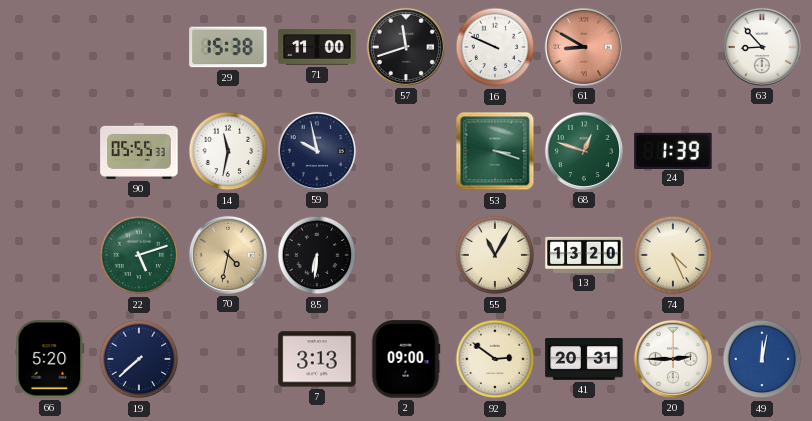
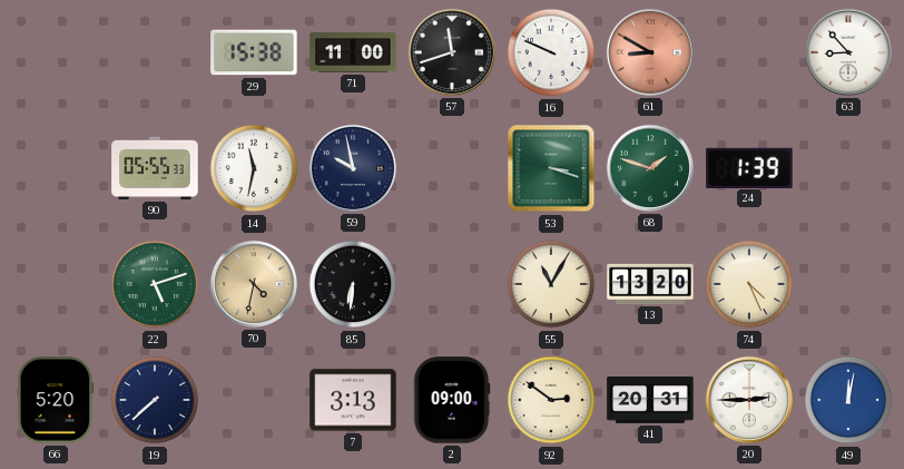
68: 12:48 -> 1:48 (650, 168)
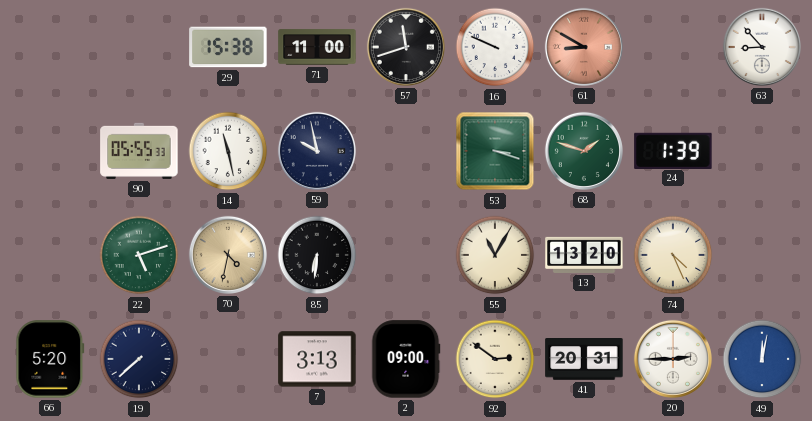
14: 11:32 -> 11:28 (228, 151)
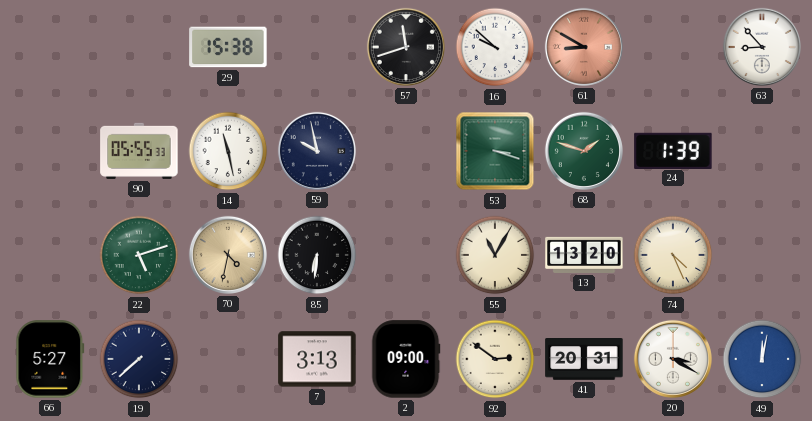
71: 11:00 -> none (317, 47)
16: 9:49 -> 9:52 (495, 47)
66: 5:20 -> 5:27 (50, 359)
20: 2:45 -> 3:20 (673, 359)
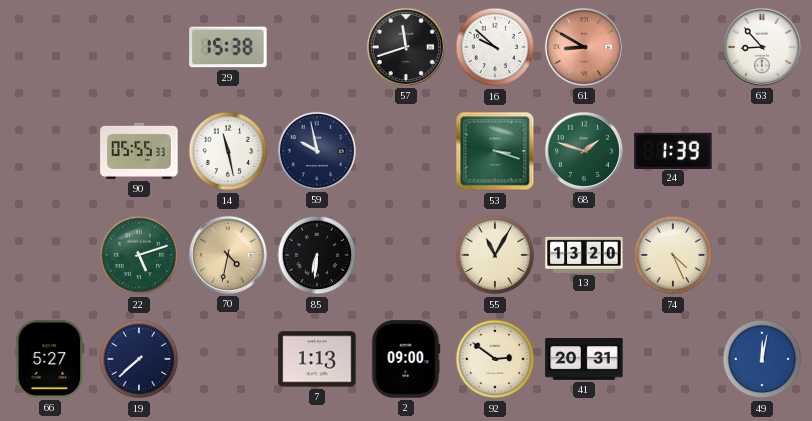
7: 3:13 -> 1:13 (317, 359)
20: 3:20 -> none (673, 359)
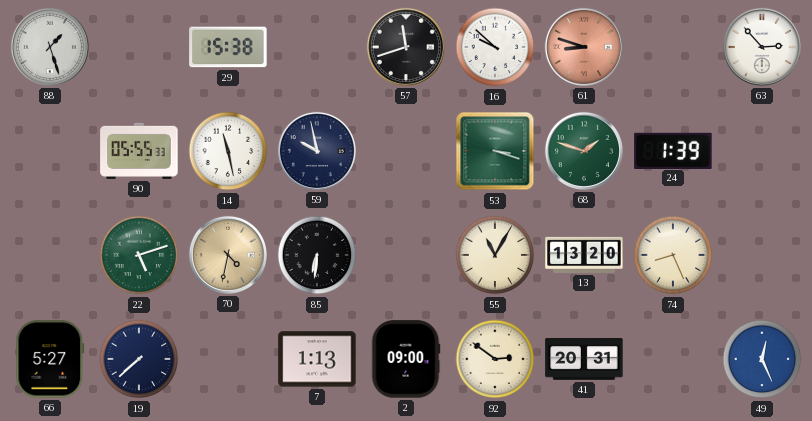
88: none -> 1:27 (50, 47)
61: 8:50 -> 8:48 (584, 47)
63: 8:53 -> 2:53 (762, 47)
74: 4:26 -> 8:26 (673, 255)
49: 12:02 -> 12:26 (762, 359)
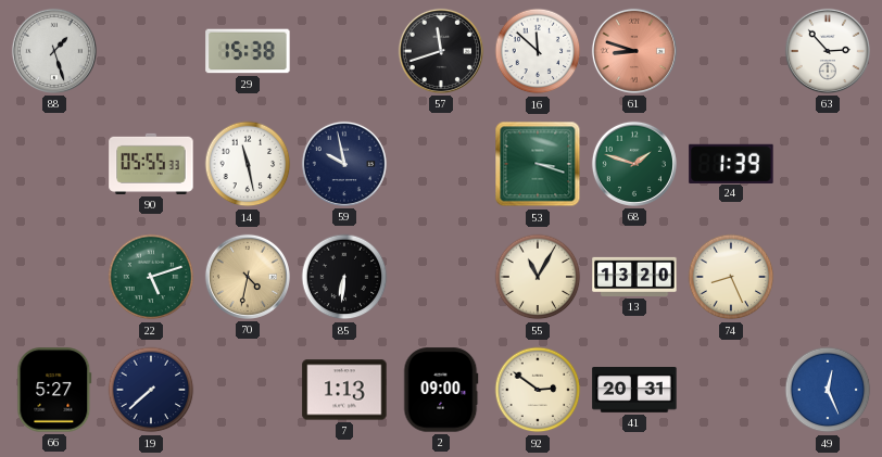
16: 9:52 -> 11:52 (538, 51)
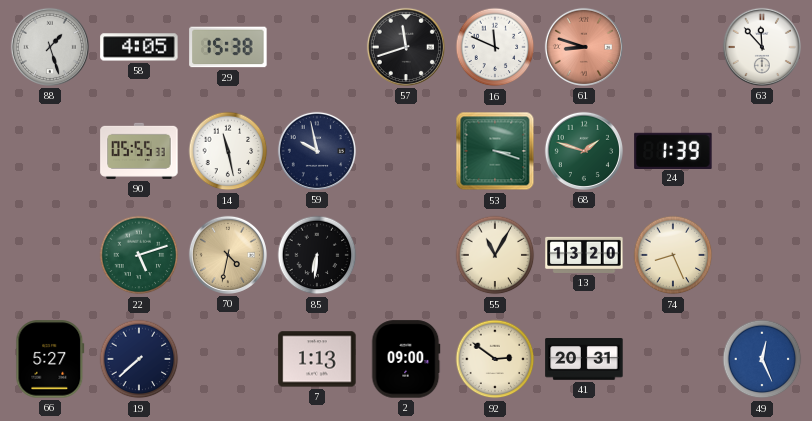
58: none -> 4:05 (139, 47)
16: 11:52 -> 11:49 (495, 47)
63: 2:53 -> 11:53 (762, 47)
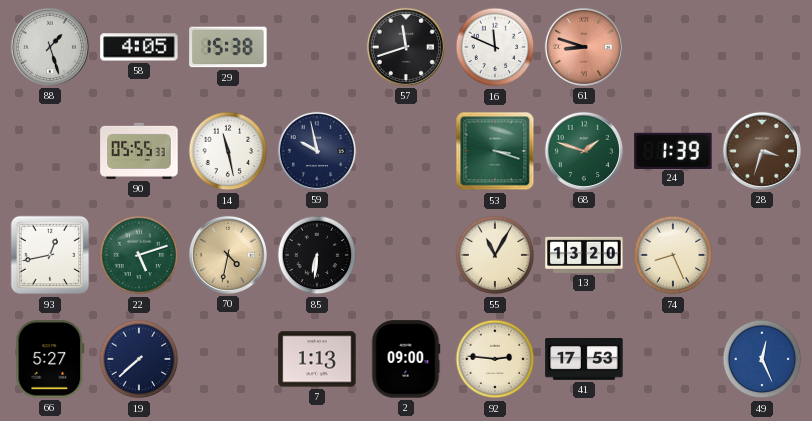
63: 11:53 -> none (762, 47)
28: none -> 3:33 (762, 151)
93: none -> 12:43 (50, 255)
92: 2:51 -> 2:46 (495, 359)
41: 20:31 -> 17:53 (584, 359)
